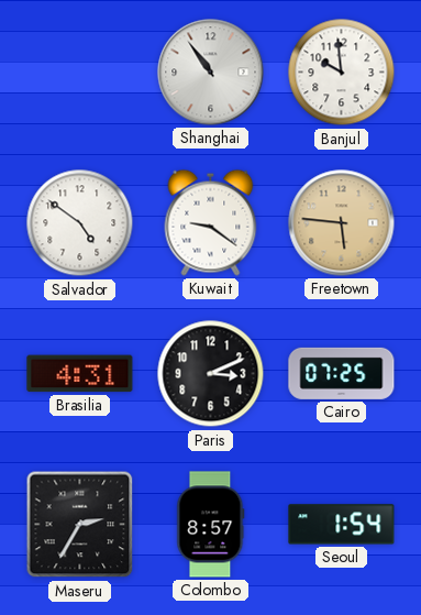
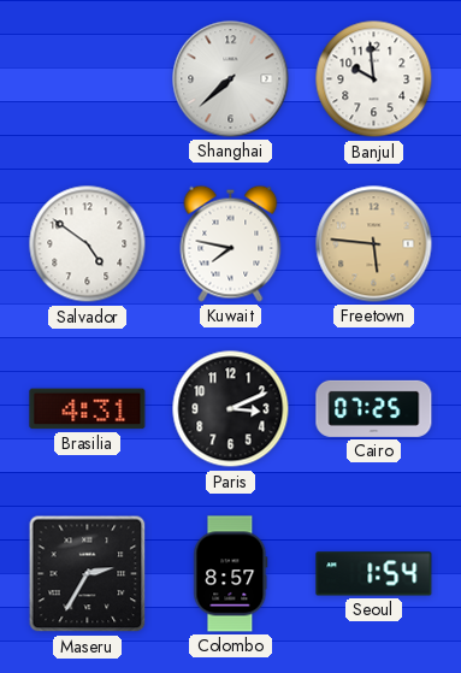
Shanghai: 10:54 -> 7:38 (231, 79)
Kuwait: 9:21 -> 7:47 (231, 243)
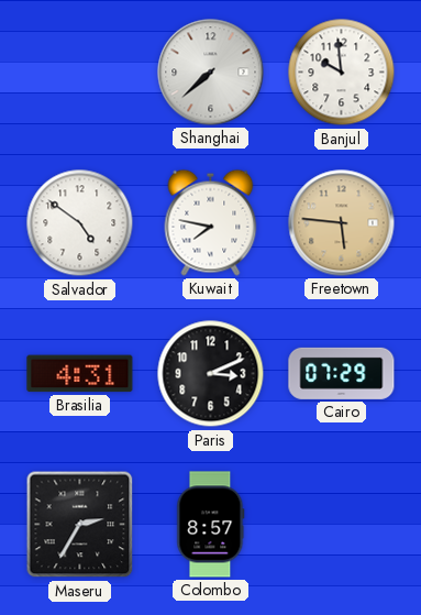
Cairo: 07:25 -> 07:29 (342, 373)
Seoul: 1:54 -> none (374, 574)
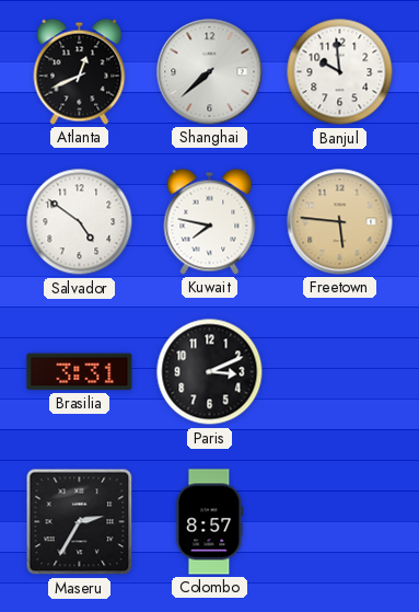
Atlanta: none -> 12:41 (80, 71)
Brasilia: 4:31 -> 3:31 (80, 372)
Cairo: 07:29 -> none (342, 373)
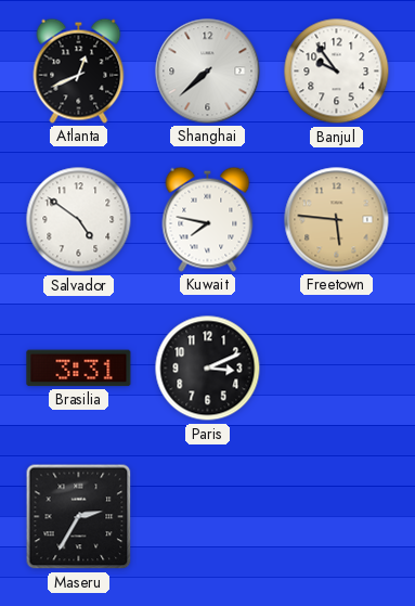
Banjul: 9:59 -> 9:54 (337, 72)
Colombo: 8:57 -> none (210, 522)
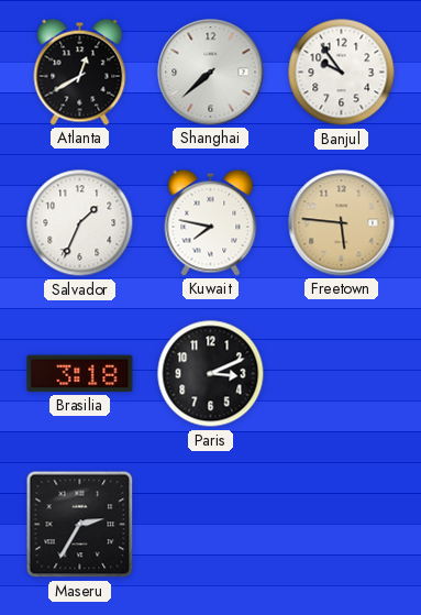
Atlanta: 12:41 -> 12:40 (80, 72)
Salvador: 4:51 -> 1:34 (80, 223)
Brasilia: 3:31 -> 3:18 (80, 374)
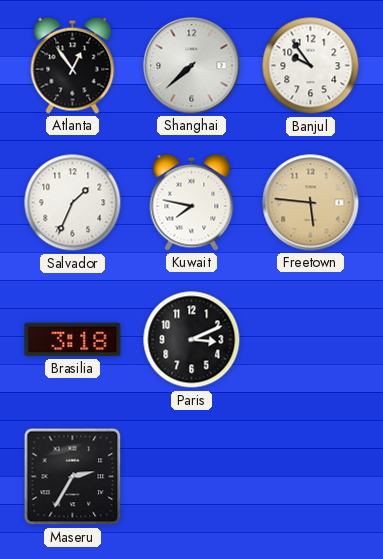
Atlanta: 12:40 -> 12:54 (73, 65)
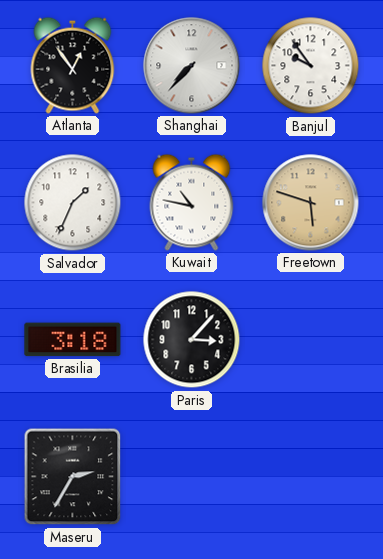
Shanghai: 7:38 -> 7:37 (192, 66)
Kuwait: 7:47 -> 10:47 (192, 202)
Freetown: 5:46 -> 5:48 (311, 203)
Paris: 3:11 -> 3:07 (192, 340)
